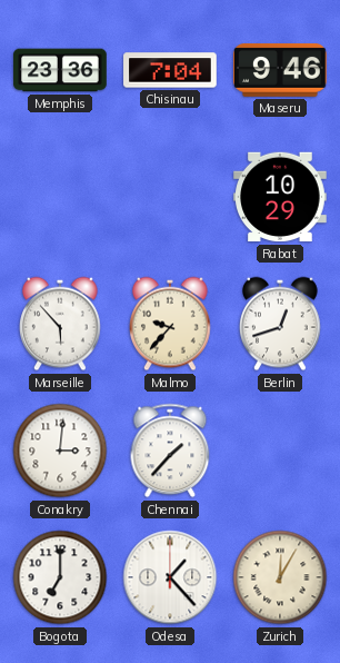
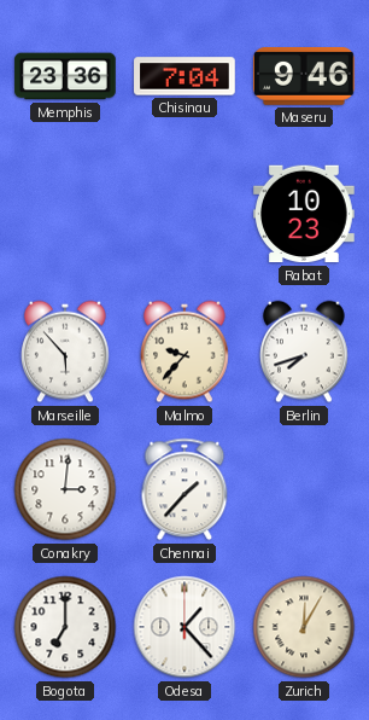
Rabat: 10:29 -> 10:23 (305, 214)
Berlin: 12:42 -> 7:42 (305, 352)
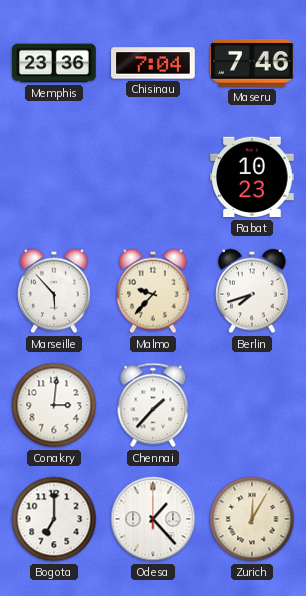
Maseru: 9:46 -> 7:46 (253, 64)
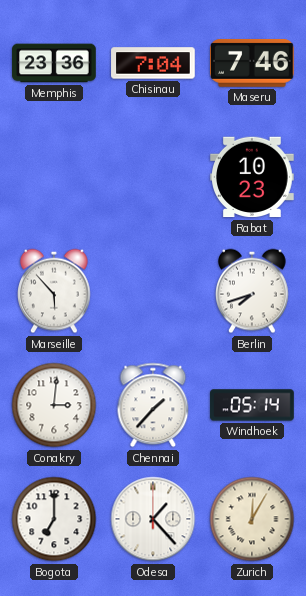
Malmo: 9:37 -> none (154, 291)
Windhoek: none -> 05:14 (252, 405)
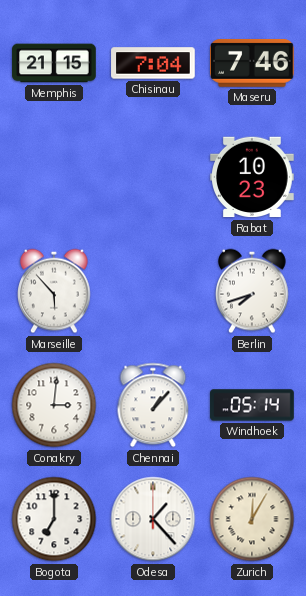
Memphis: 23:36 -> 21:15 (54, 63)
Chennai: 1:37 -> 1:07 (153, 405)
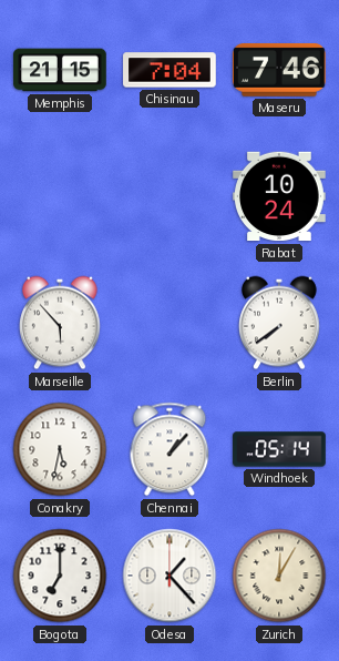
Rabat: 10:23 -> 10:24 (280, 196)
Berlin: 7:42 -> 7:39 (280, 323)
Conakry: 3:01 -> 5:32 (60, 449)
